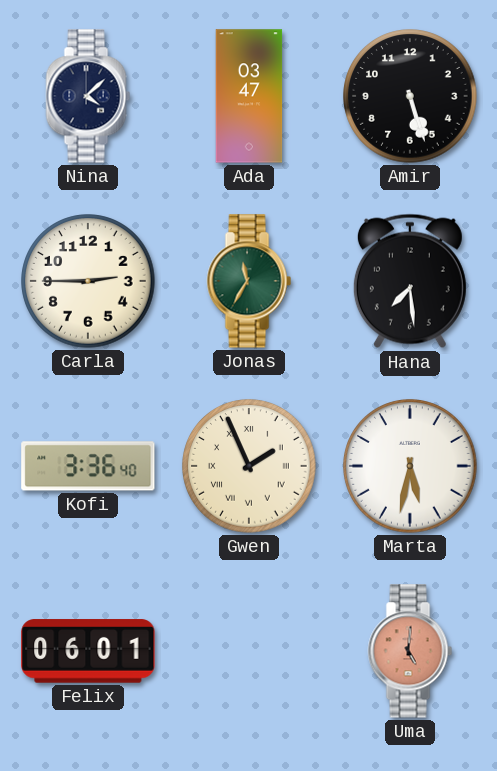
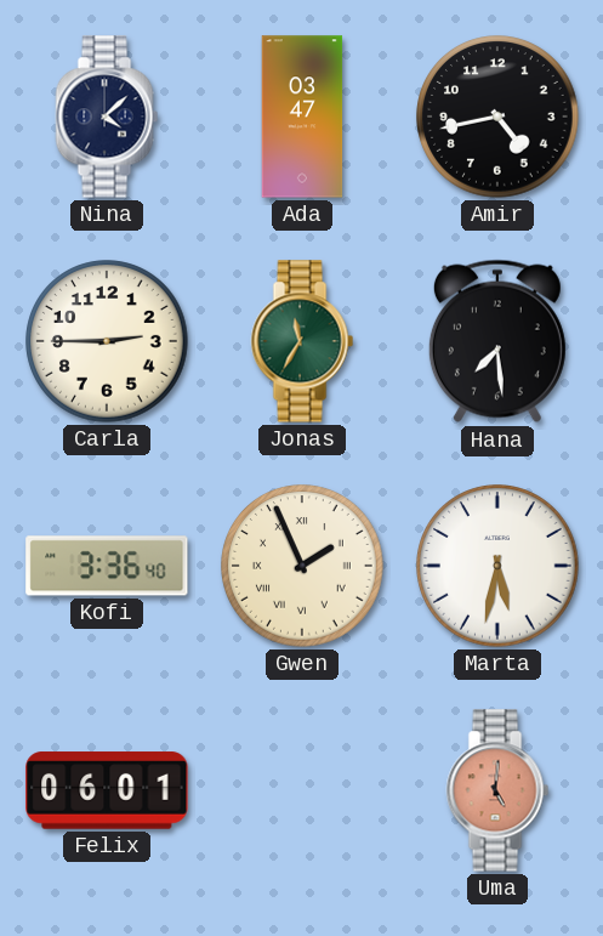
Amir: 5:27 -> 4:43 (497, 117)
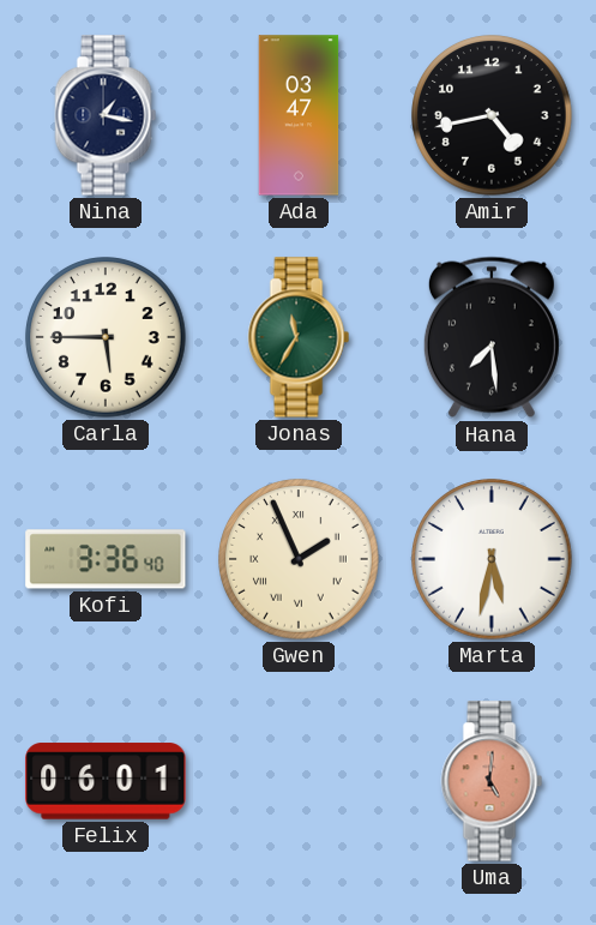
Nina: 4:08 -> 1:17 (106, 115)
Carla: 2:45 -> 5:45 (106, 337)
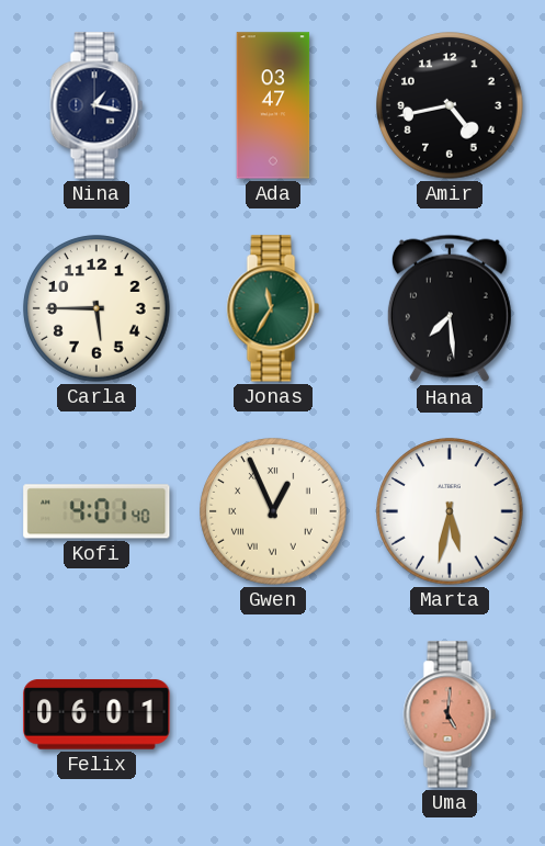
Kofi: 3:36 -> 4:01 (96, 511)
Gwen: 1:56 -> 12:56 (273, 511)
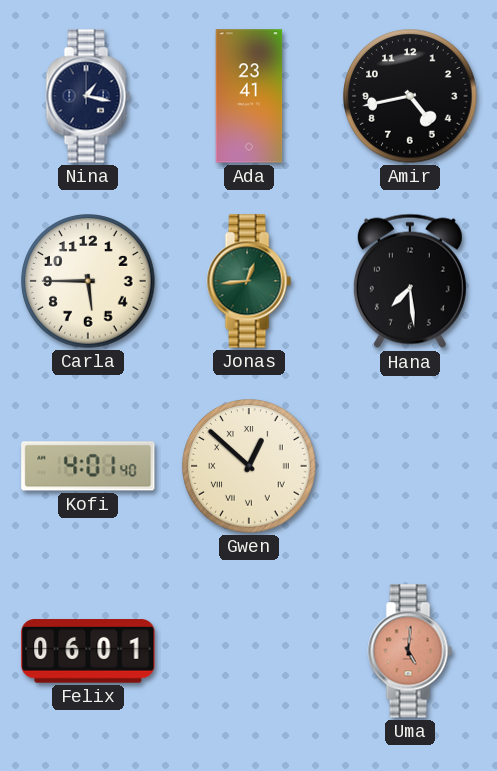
Ada: 03:47 -> 23:41 (249, 96)
Jonas: 11:35 -> 12:44 (249, 281)
Gwen: 12:56 -> 12:52 (249, 466)
Marta: 5:32 -> none (450, 511)
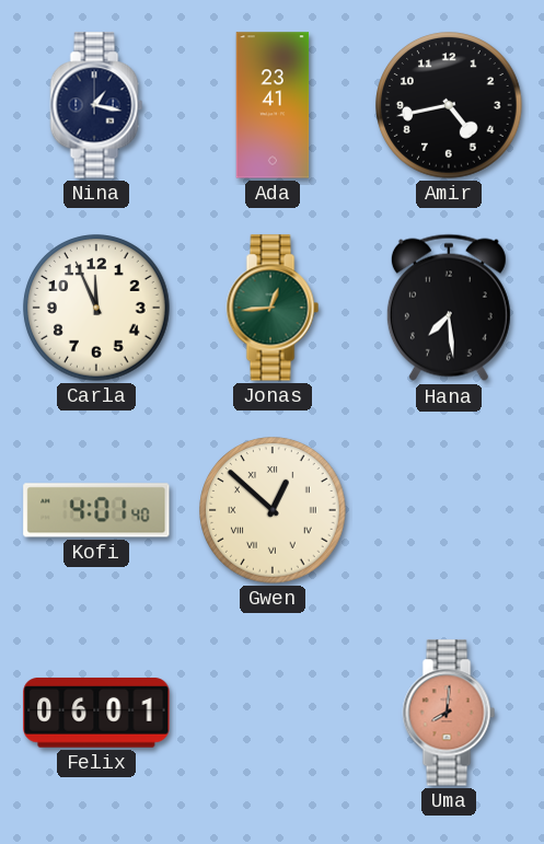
Carla: 5:45 -> 11:56 (96, 308)
Uma: 5:01 -> 8:01 (449, 713)
